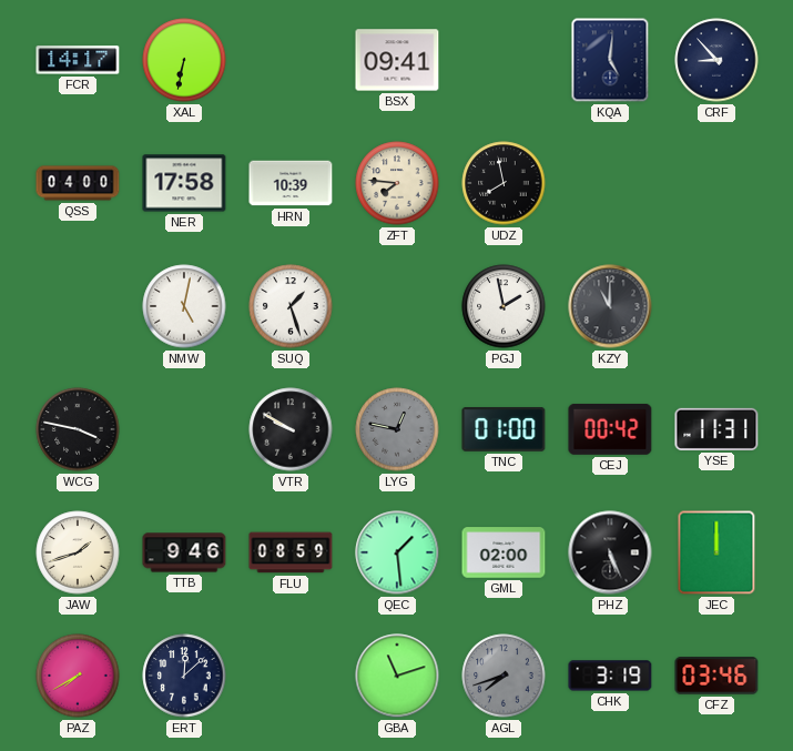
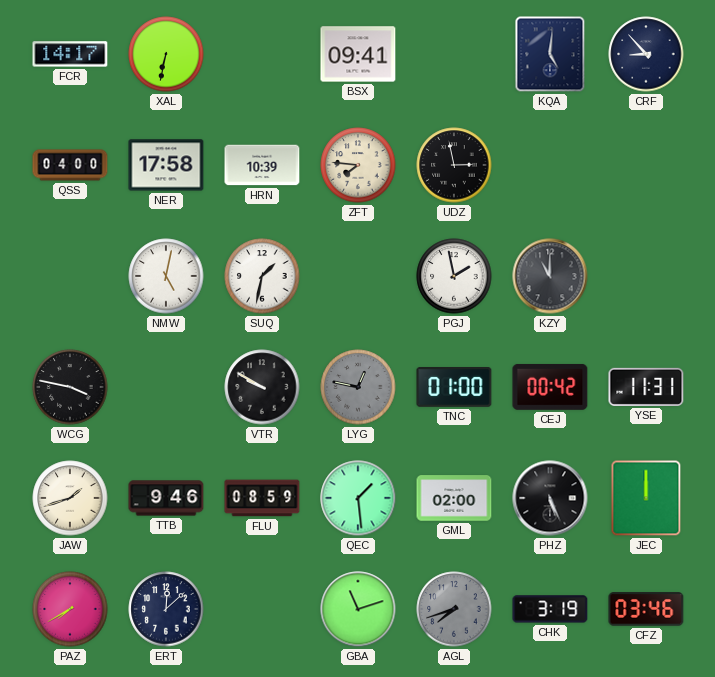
UDZ: 7:58 -> 2:58 (454, 165)
SUQ: 1:27 -> 1:32 (262, 276)
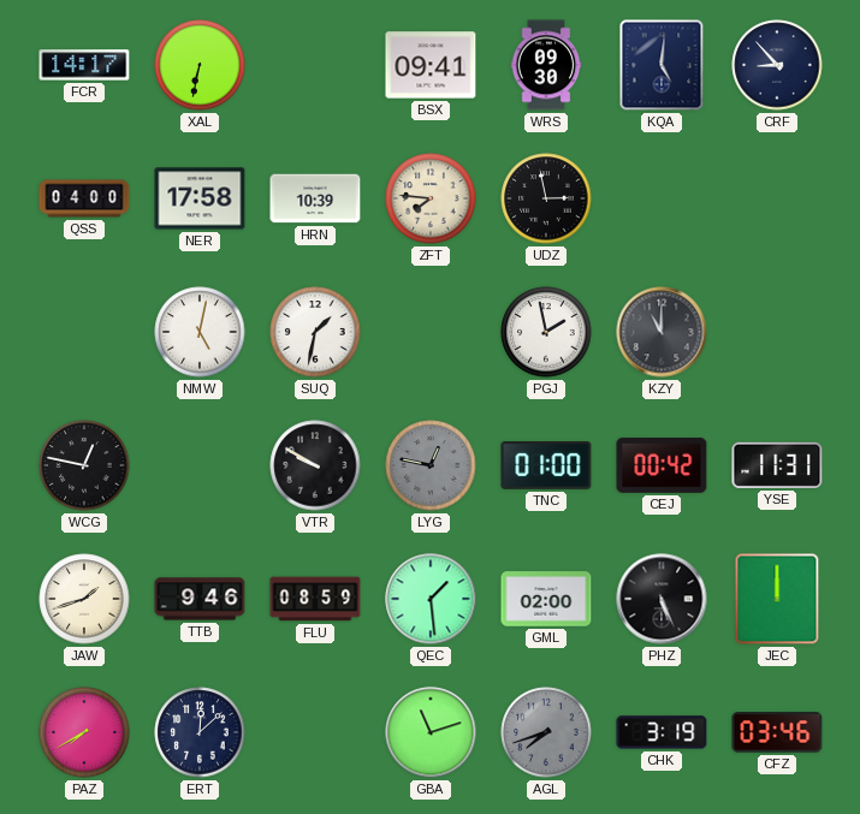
WRS: none -> 09:30 (546, 65)
WCG: 3:47 -> 12:47 (84, 465)
